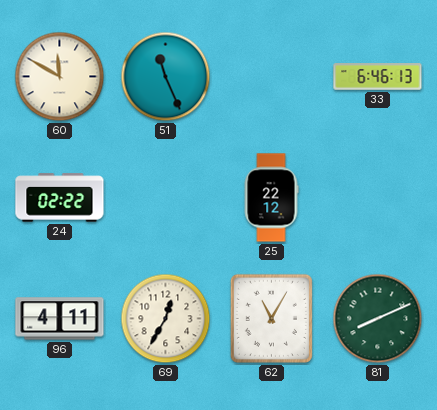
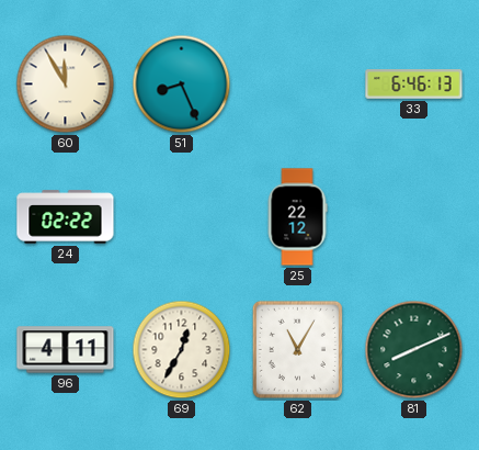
60: 11:50 -> 11:55 (66, 85)
51: 11:26 -> 8:26 (182, 85)
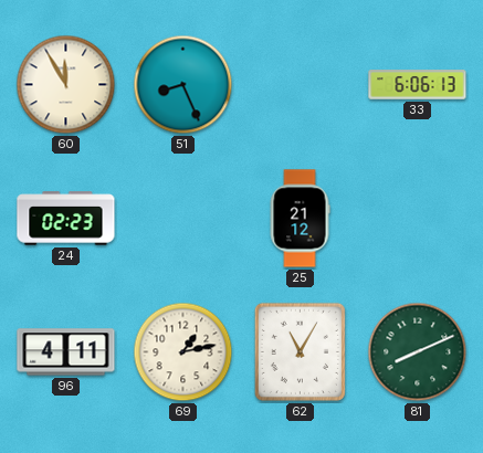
33: 6:46 -> 6:06 (418, 85)
24: 02:22 -> 02:23 (66, 219)
25: 22:12 -> 21:12 (300, 219)
69: 12:35 -> 1:13 (183, 352)
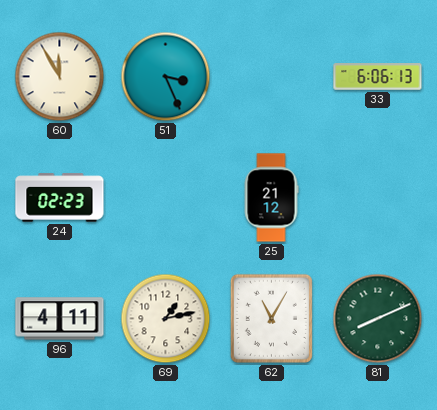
51: 8:26 -> 3:26 (166, 77)
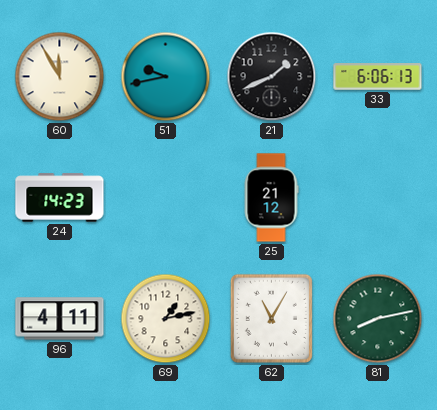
51: 3:26 -> 9:43 (166, 77)
21: none -> 1:41 (272, 77)
24: 02:23 -> 14:23 (60, 198)
81: 8:11 -> 8:13 (378, 319)
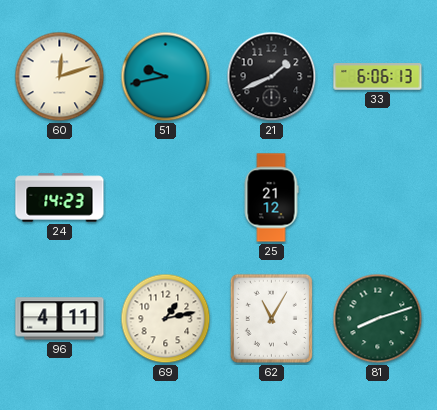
60: 11:55 -> 12:12 (60, 77)
81: 8:13 -> 8:12 (378, 319)
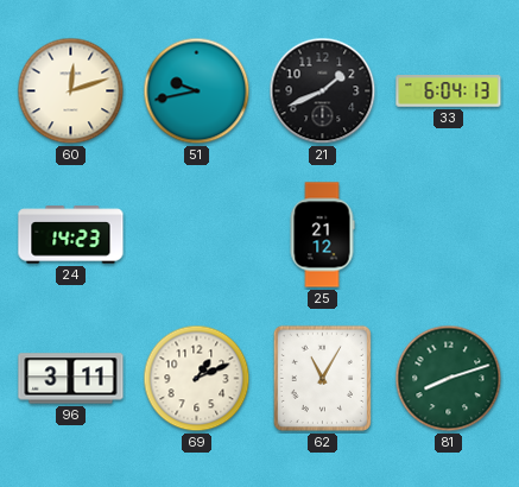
33: 6:06 -> 6:04 (449, 91)
96: 4:11 -> 3:11 (71, 379)
69: 1:13 -> 1:11 (197, 379)
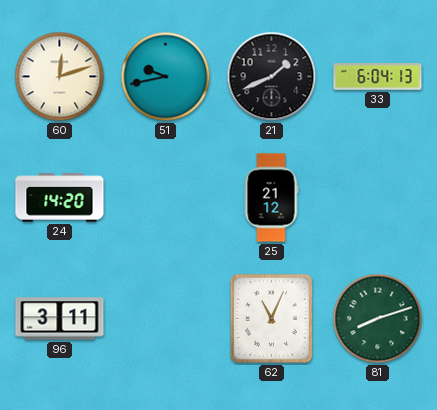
24: 14:23 -> 14:20 (60, 198)
69: 1:11 -> none (197, 379)
62: 11:05 -> 11:04 (271, 318)
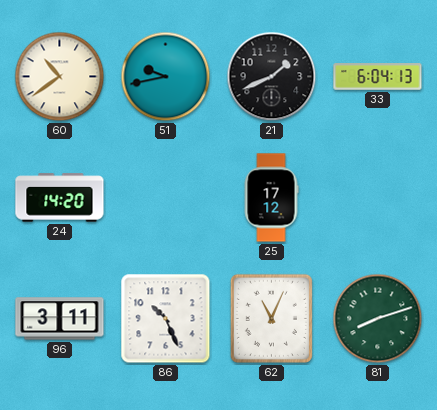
60: 12:12 -> 10:39 (60, 77)
25: 21:12 -> 17:12 (271, 198)
86: none -> 10:26 (166, 319)
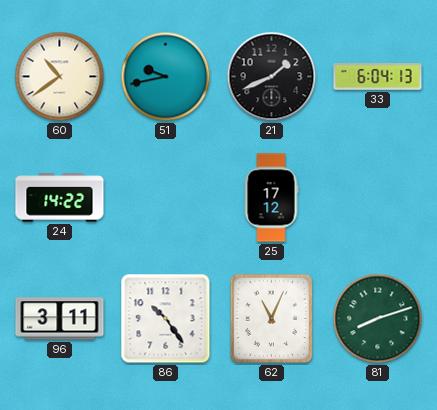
24: 14:20 -> 14:22 (60, 198)
86: 10:26 -> 10:24 (166, 319)
